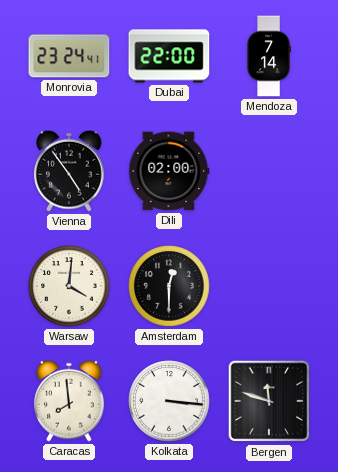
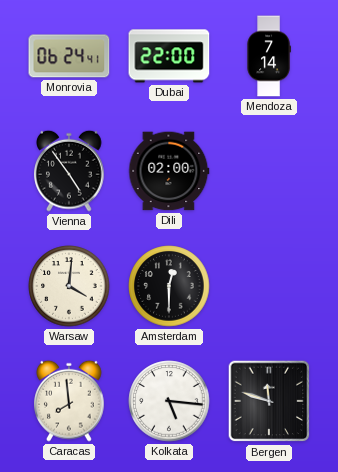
Monrovia: 23:24 -> 06:24 (69, 56)
Kolkata: 3:16 -> 5:16 (169, 401)
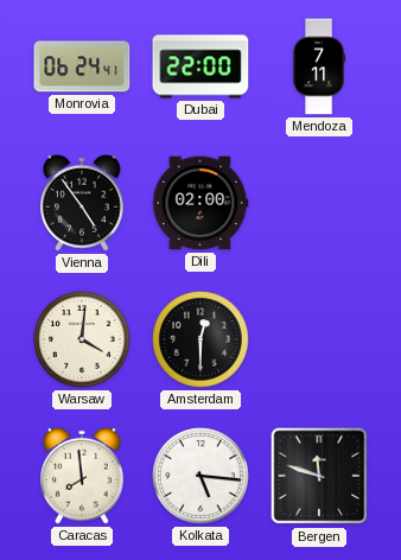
Mendoza: 7:14 -> 7:11 (319, 66)
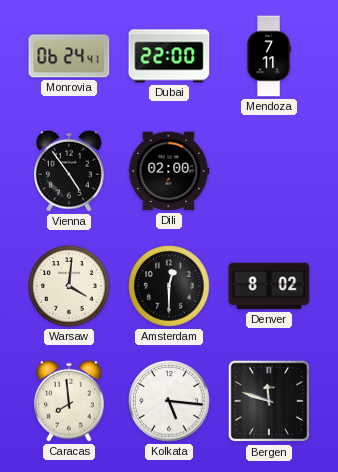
Denver: none -> 8:02 (269, 286)
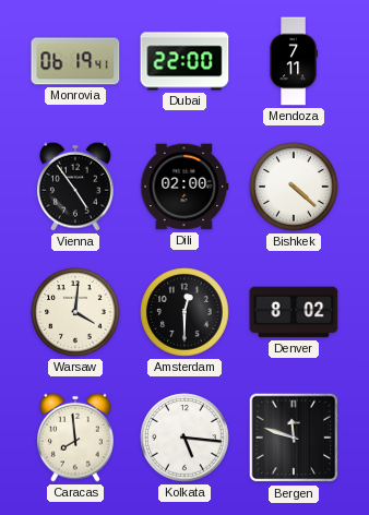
Monrovia: 06:24 -> 06:19 (75, 61)
Bishkek: none -> 4:22 (294, 187)
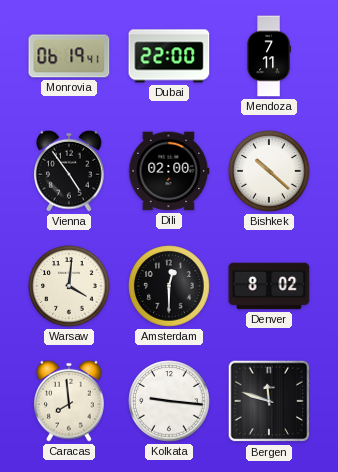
Bishkek: 4:22 -> 10:22 (269, 171)
Kolkata: 5:16 -> 9:16 (169, 401)
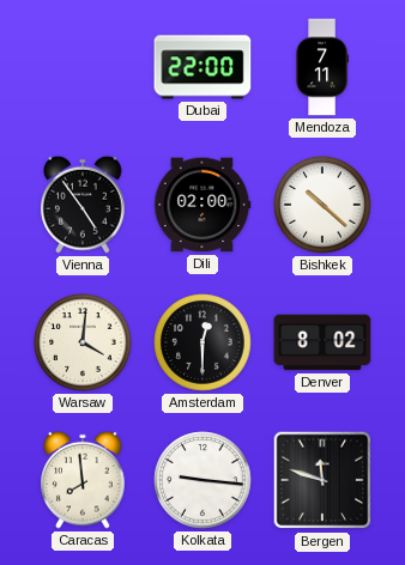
Monrovia: 06:19 -> none (69, 56)
